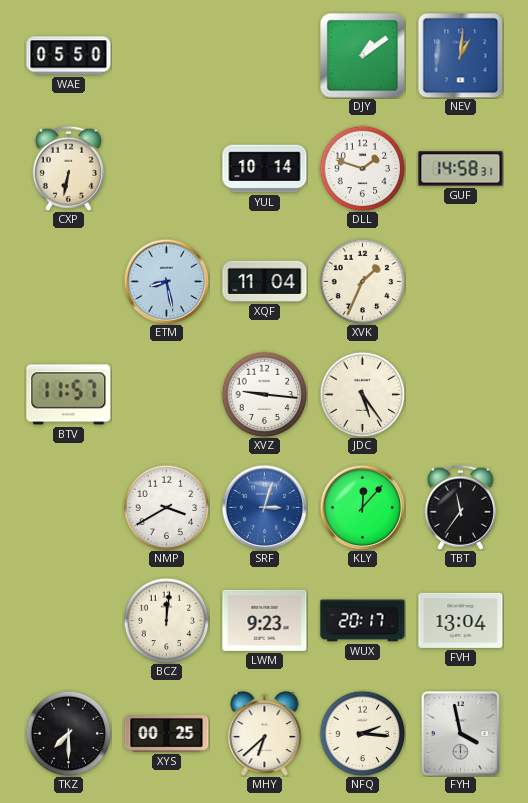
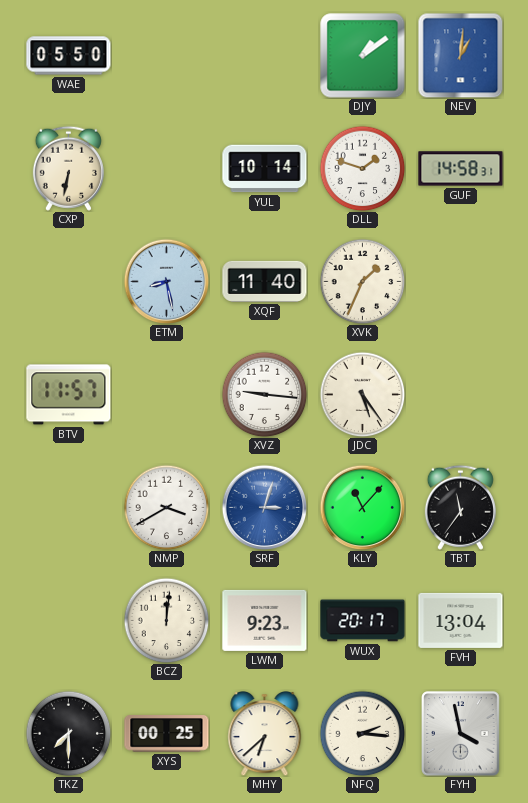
XQF: 11:04 -> 11:40 (265, 281)
KLY: 12:07 -> 11:07 (362, 507)
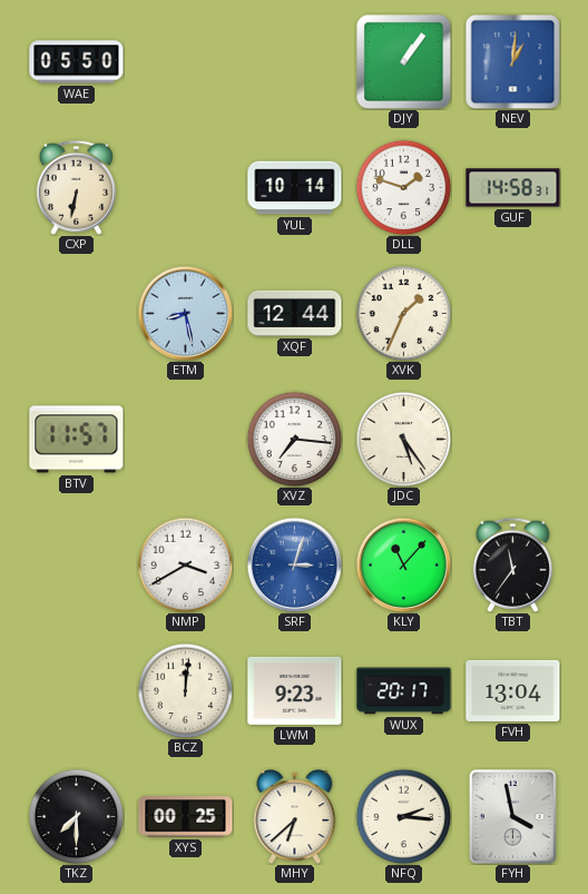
DJY: 1:09 -> 1:06 (404, 62)
XQF: 11:40 -> 12:44 (295, 313)
XVZ: 9:16 -> 7:16 (294, 439)
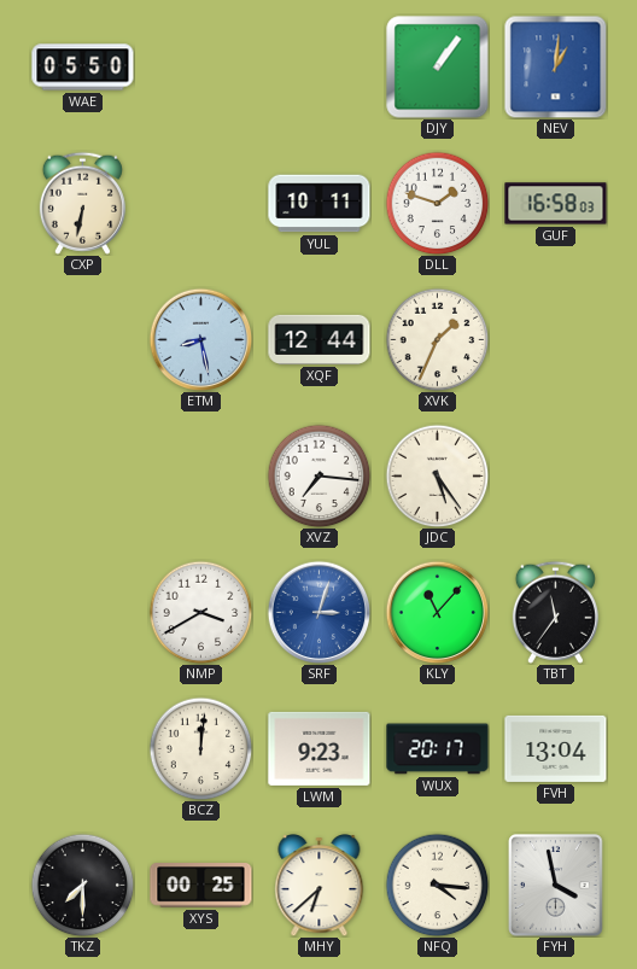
YUL: 10:14 -> 10:11 (320, 204)
GUF: 14:58 -> 16:58 (556, 204)
BTV: 11:57 -> none (77, 440)
NFQ: 2:16 -> 4:16 (437, 885)
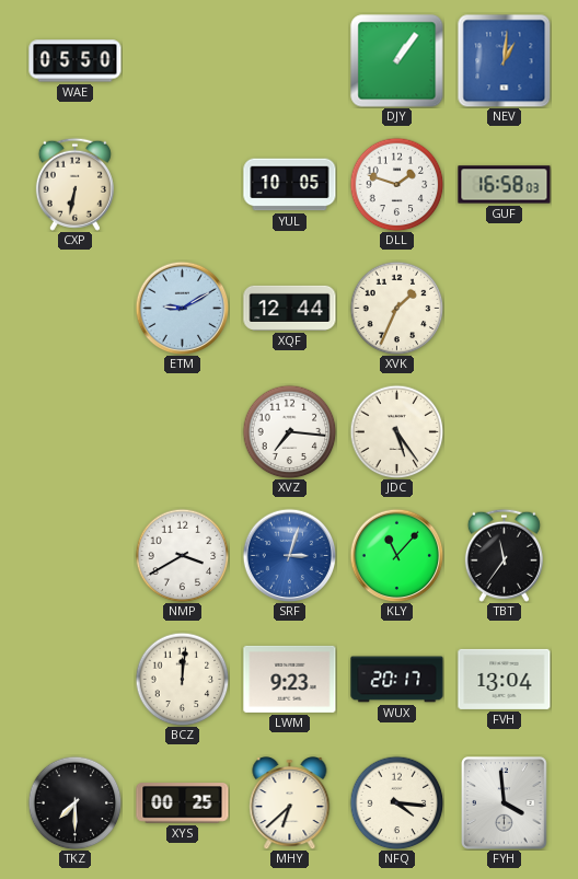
YUL: 10:11 -> 10:05 (290, 185)
ETM: 8:28 -> 9:10 (182, 308)
FYH: 3:58 -> 3:59 (505, 803)
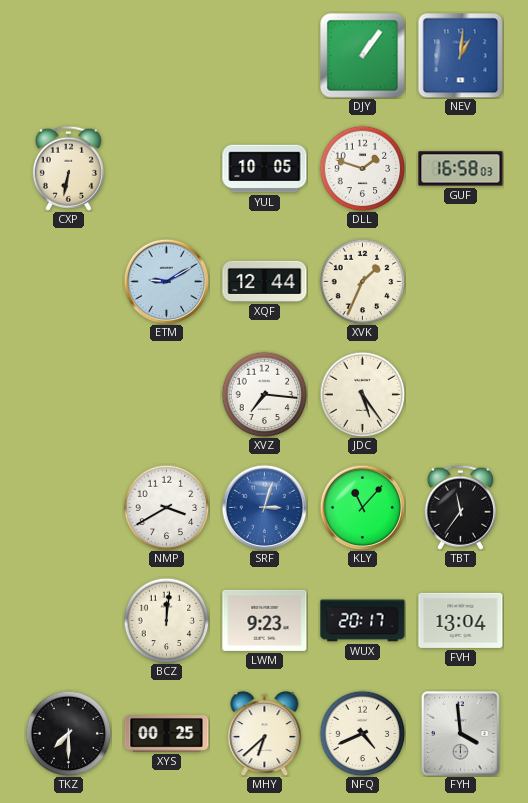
WAE: 05:50 -> none (76, 61)
NFQ: 4:16 -> 4:41 (362, 733)
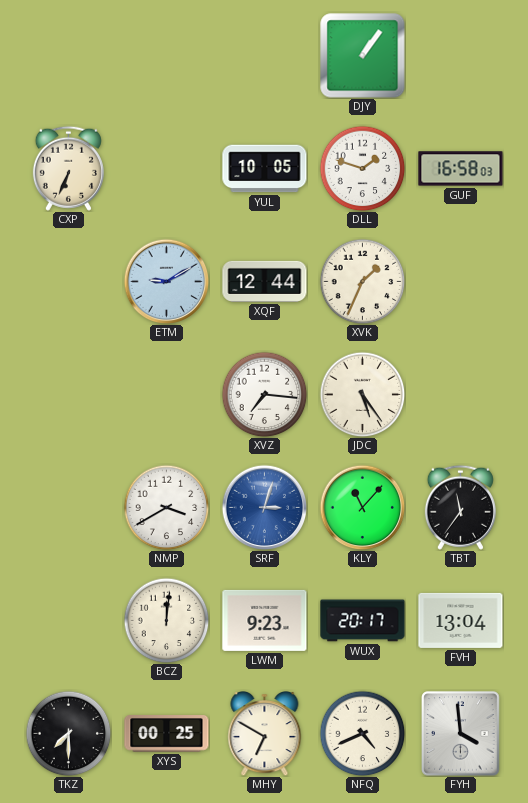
NEV: 1:01 -> none (460, 55)
CXP: 6:32 -> 6:34 (68, 168)
MHY: 6:38 -> 6:50 (265, 734)
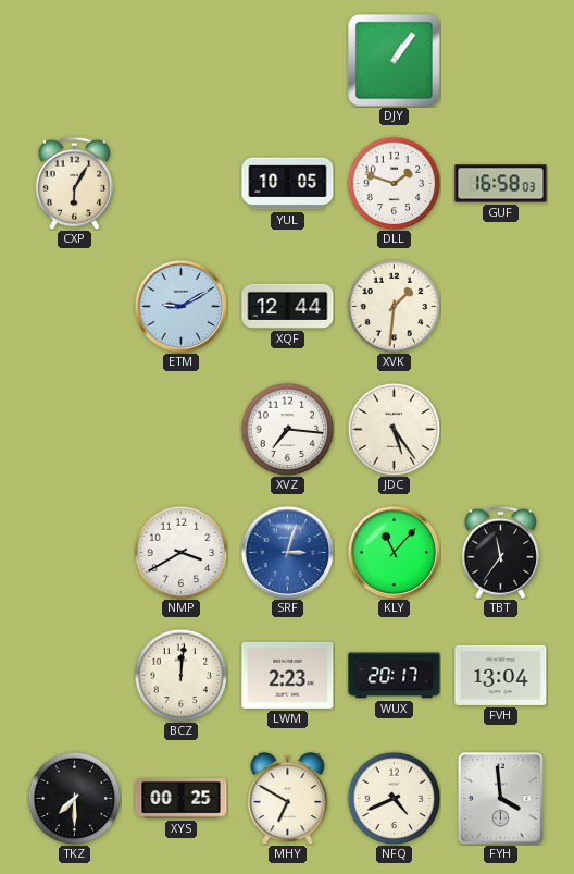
CXP: 6:34 -> 6:05 (74, 183)
XVK: 1:34 -> 1:31 (394, 306)
LWM: 9:23 -> 2:23 (288, 675)
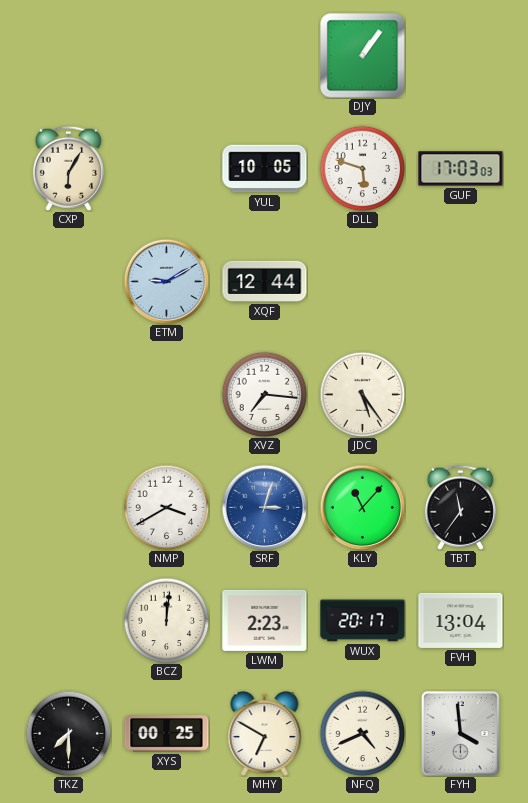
DLL: 1:48 -> 5:48 (362, 168)
GUF: 16:58 -> 17:03 (461, 169)
XVK: 1:31 -> none (394, 306)
